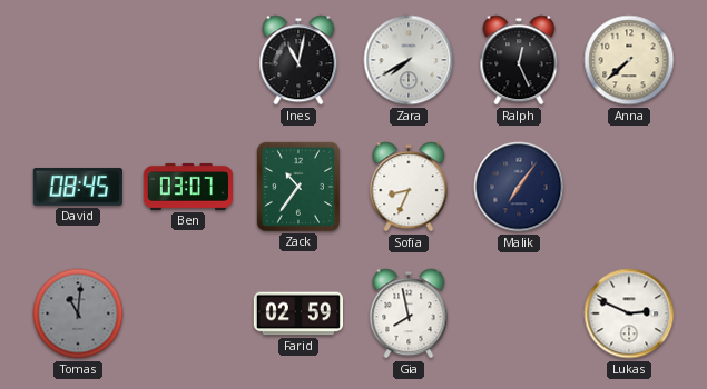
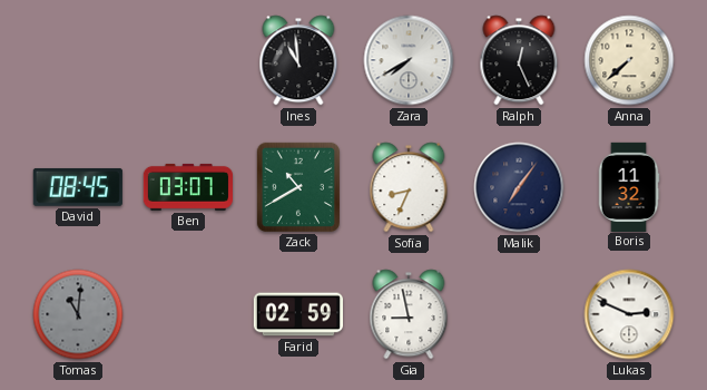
Ines: 11:02 -> 10:59 (298, 60)
Zack: 10:36 -> 10:40 (298, 186)
Boris: none -> 11:32 (629, 186)
Gia: 7:58 -> 8:58 (409, 314)
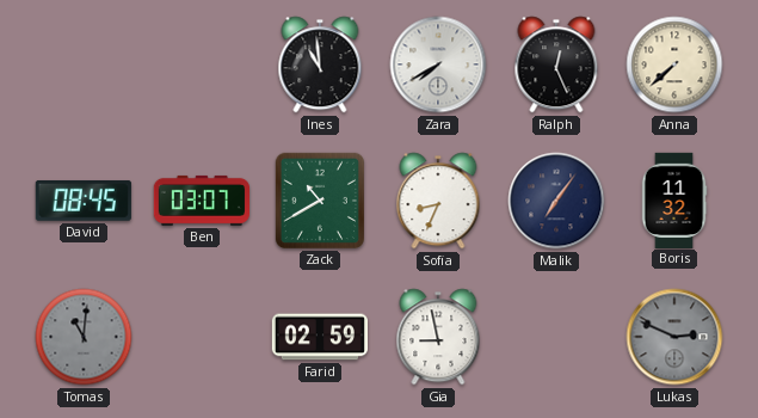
Lukas dial: white -> grey (674, 337)
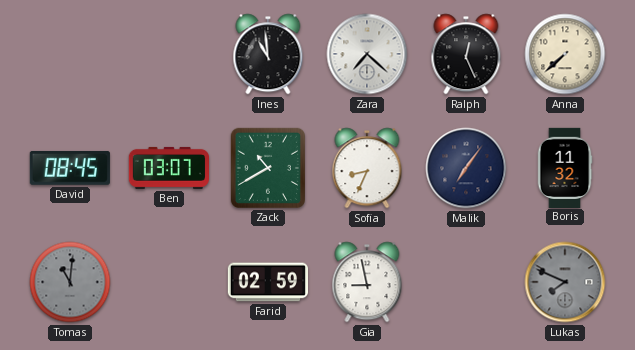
Zara: 7:40 -> 7:22 (367, 54)
Lukas: 2:49 -> 7:49 (565, 282)
